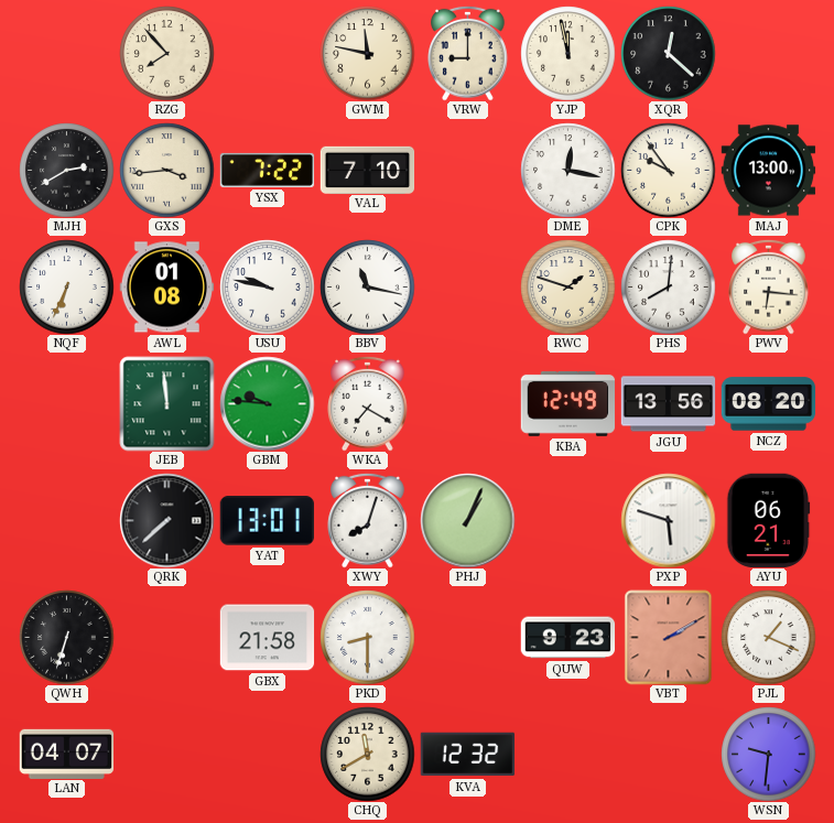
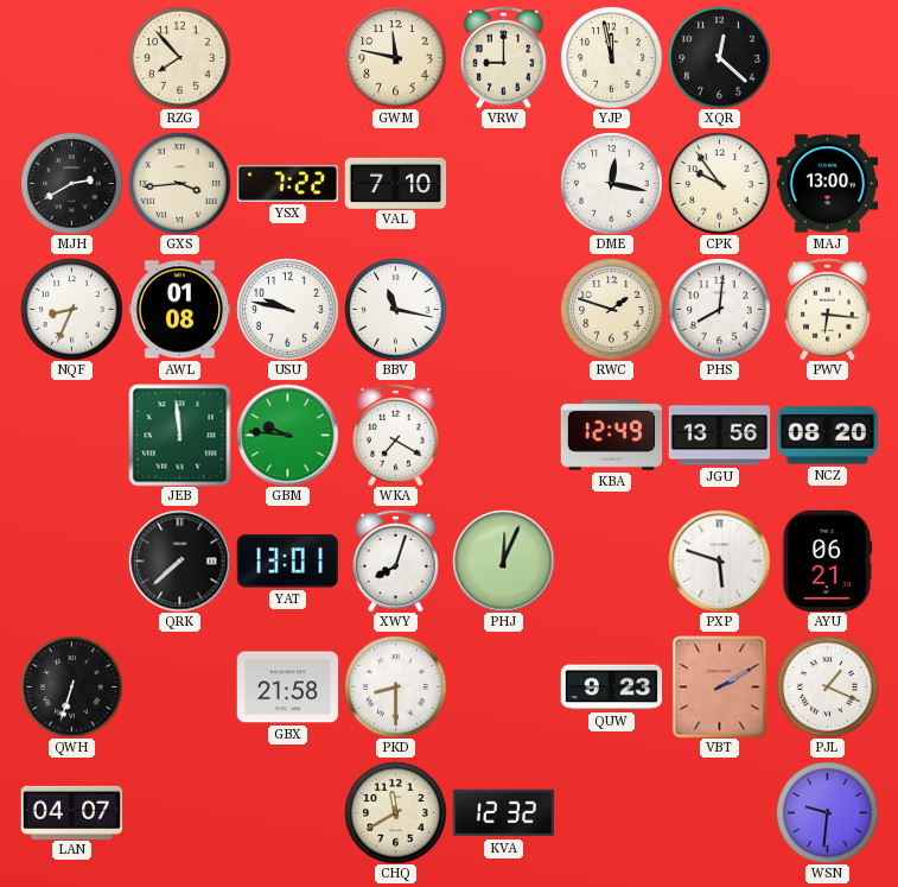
NQF: 6:34 -> 8:34 (71, 309)
PHJ: 1:04 -> 12:04 (503, 560)
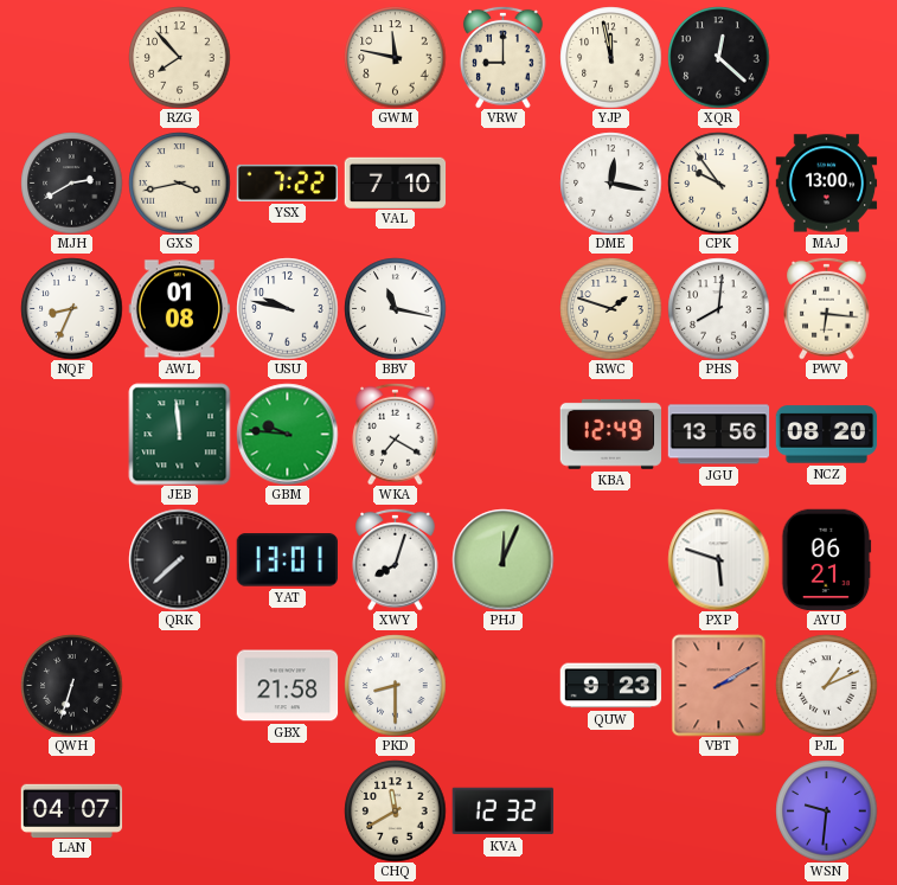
GXS: 3:44 -> 3:43 (179, 182)
PJL: 1:19 -> 1:11 (826, 685)
